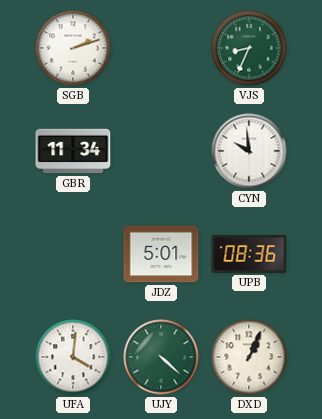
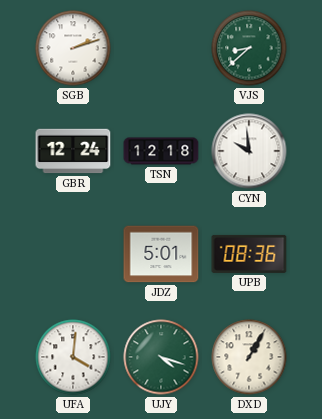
VJS: 8:34 -> 8:38 (249, 48)
GBR: 11:34 -> 12:24 (73, 151)
TSN: none -> 12:18 (161, 151)
UJY: 4:22 -> 4:18 (161, 357)
DXD: 1:04 -> 1:05 (249, 357)
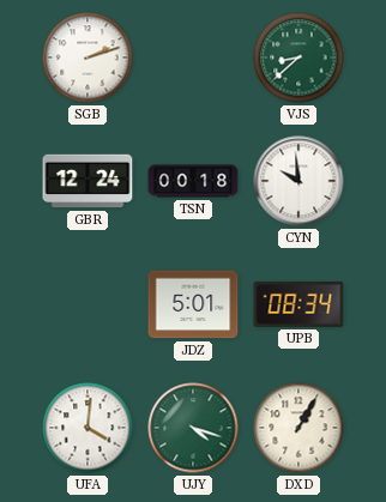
TSN: 12:18 -> 00:18 (193, 181)
UPB: 08:36 -> 08:34 (298, 304)
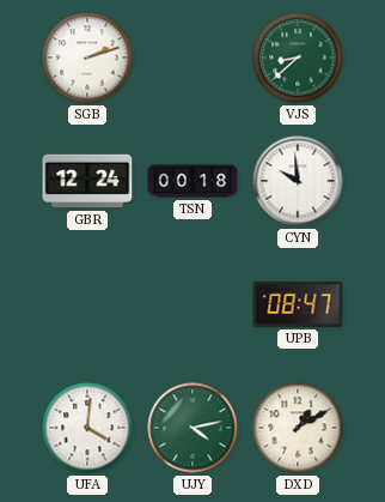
JDZ: 5:01 -> none (193, 304)
UPB: 08:34 -> 08:47 (298, 304)
UJY: 4:18 -> 4:13 (192, 428)
DXD: 1:05 -> 1:10 (298, 428)
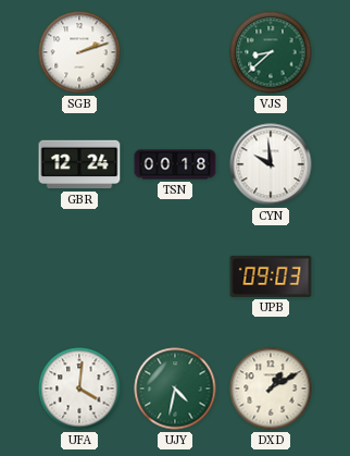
UPB: 08:47 -> 09:03 (271, 276)
UJY: 4:13 -> 4:32 (175, 389)
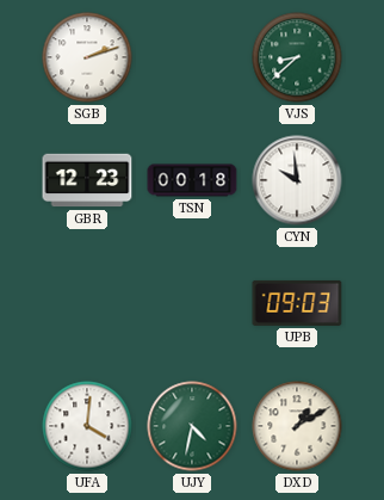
GBR: 12:24 -> 12:23 (87, 180)
